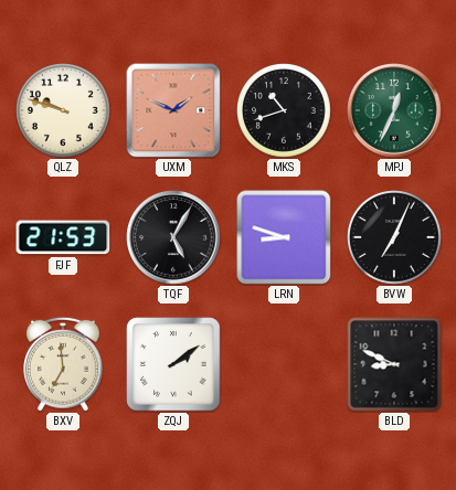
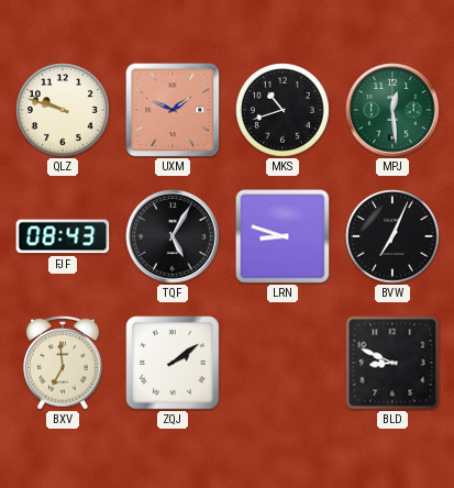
MPJ: 12:34 -> 12:29 (392, 110)
FJF: 21:53 -> 08:43 (63, 236)
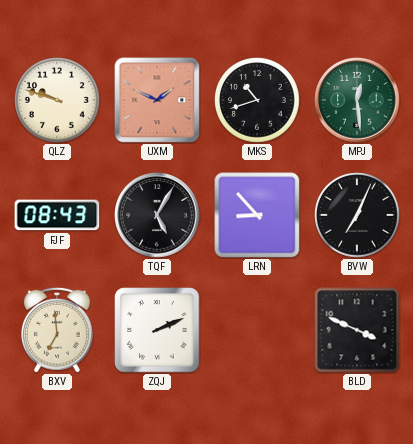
LRN: 8:48 -> 8:53 (257, 215)
ZQJ: 2:09 -> 2:11 (157, 330)
BLD: 8:49 -> 3:49 (357, 330)
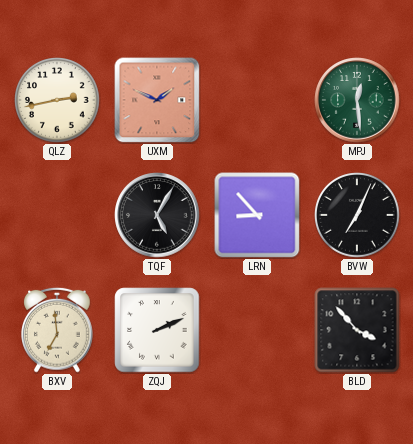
QLZ: 9:48 -> 2:43 (58, 101)
MKS: 10:42 -> none (258, 101)
FJF: 08:43 -> none (57, 215)
BLD: 3:49 -> 3:53 (357, 330)
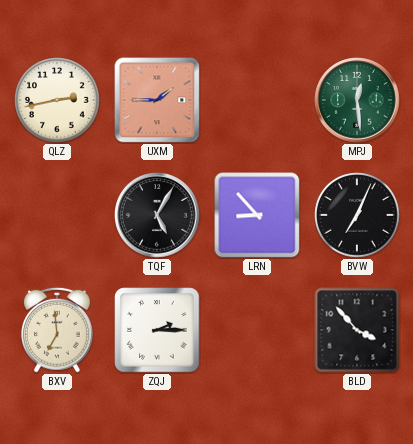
UXM: 1:49 -> 1:45 (157, 100)
ZQJ: 2:11 -> 2:15 (157, 330)
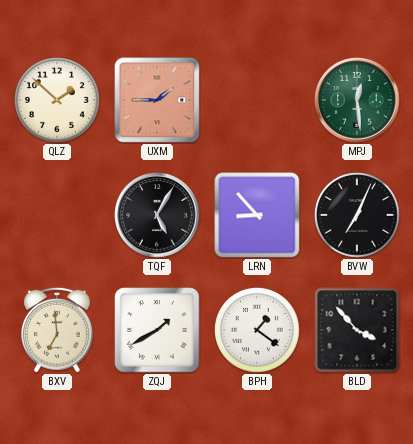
QLZ: 2:43 -> 1:52 (58, 101)
ZQJ: 2:15 -> 1:40 (157, 330)
BPH: none -> 1:21 (258, 331)
